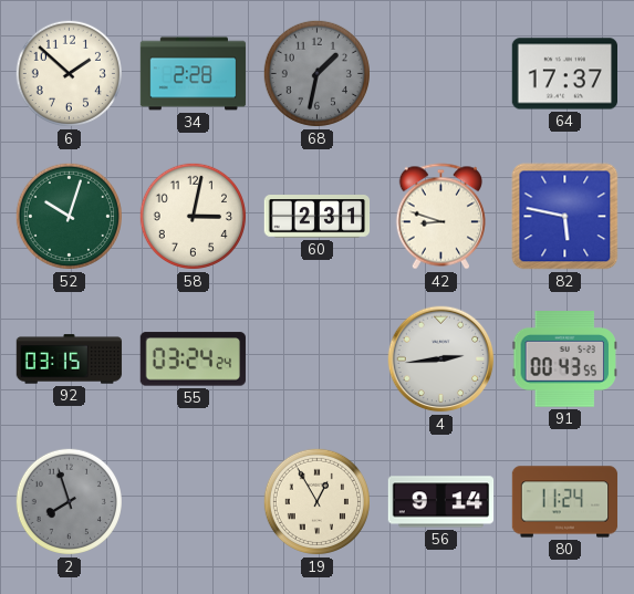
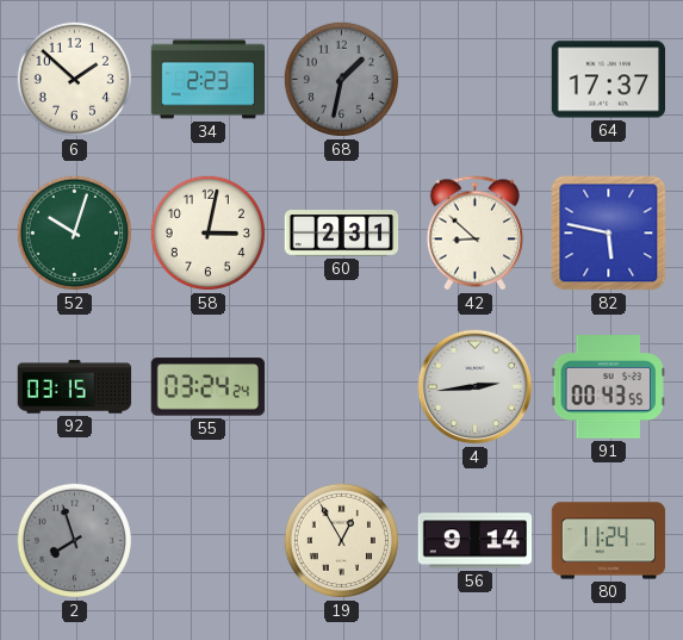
34: 2:28 -> 2:23 (209, 80)
42: 8:48 -> 8:52 (474, 234)
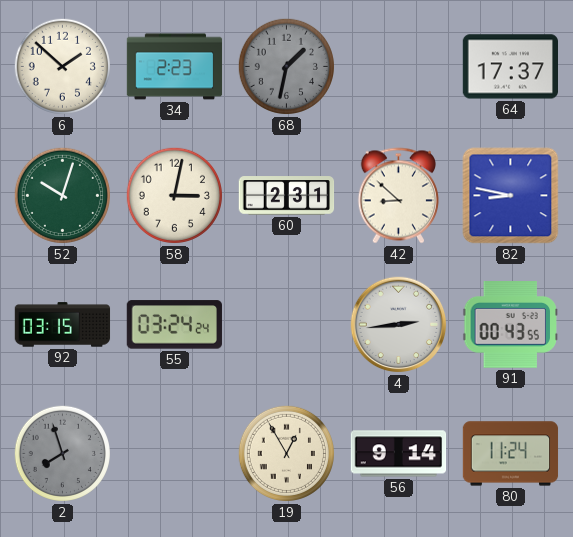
82: 5:47 -> 8:47 (511, 196)
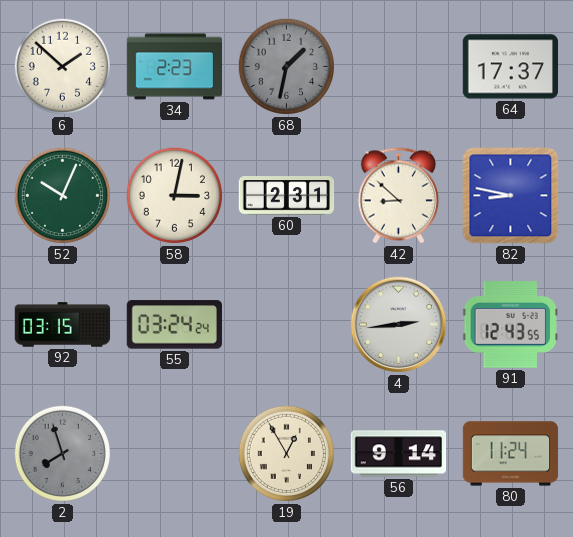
52: 10:03 -> 10:04 (62, 195)
91: 00:43 -> 12:43 (511, 325)
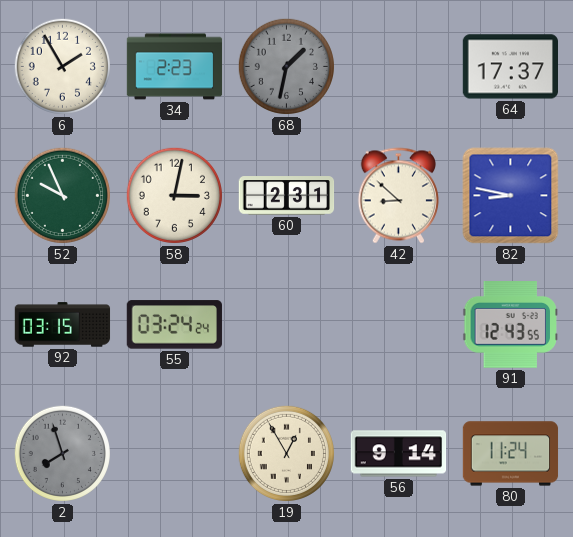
6: 1:52 -> 1:55 (62, 66)
52: 10:04 -> 9:56 (62, 195)
4: 2:44 -> none (399, 325)
